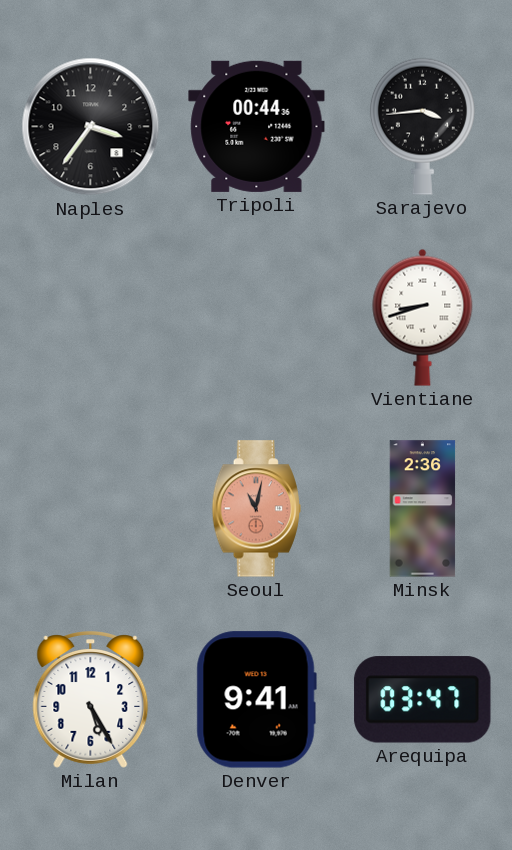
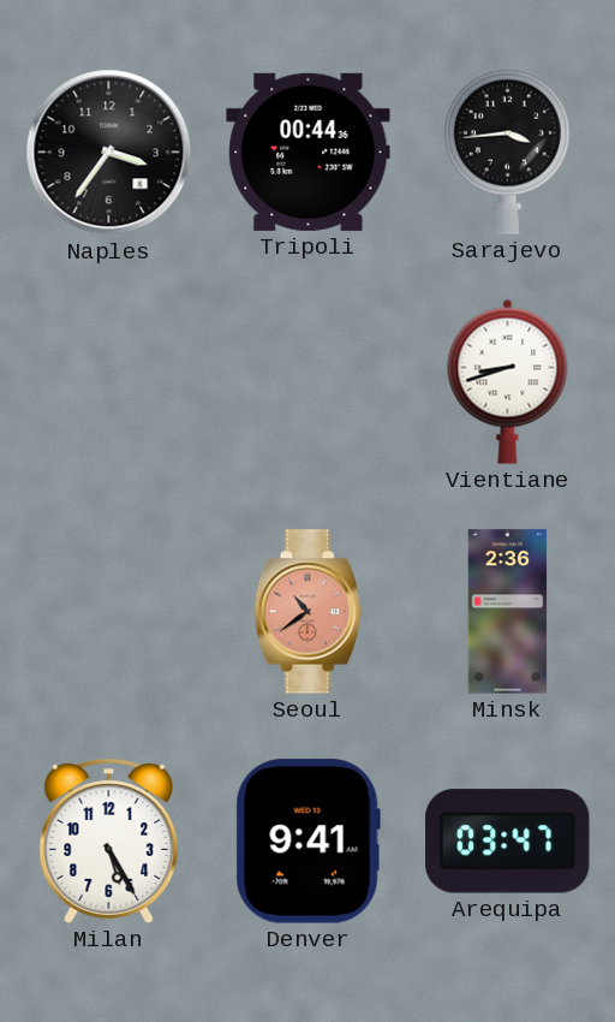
Seoul: 11:02 -> 10:39 (307, 612)
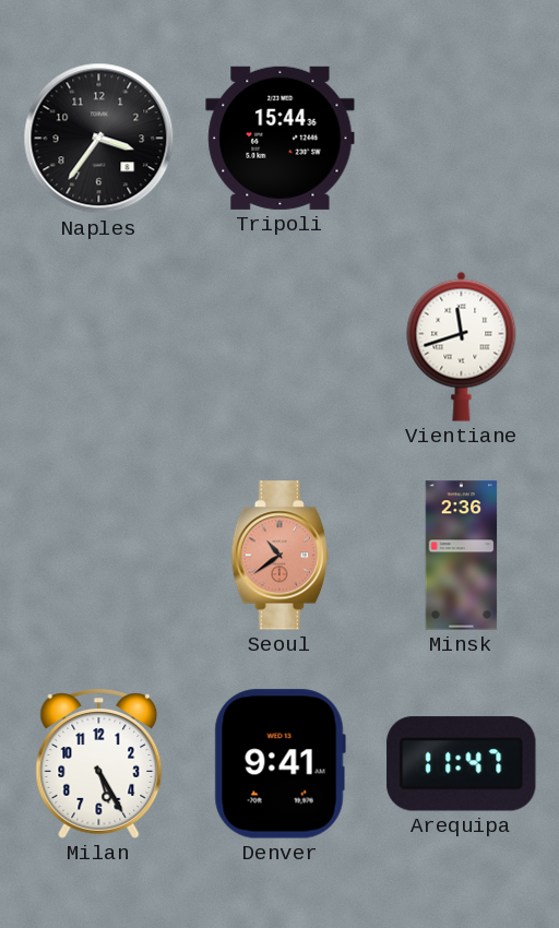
Tripoli: 00:44 -> 15:44 (281, 138)
Sarajevo: 3:44 -> none (507, 151)
Vientiane: 8:42 -> 11:42 (462, 346)
Arequipa: 03:47 -> 11:47 (462, 764)
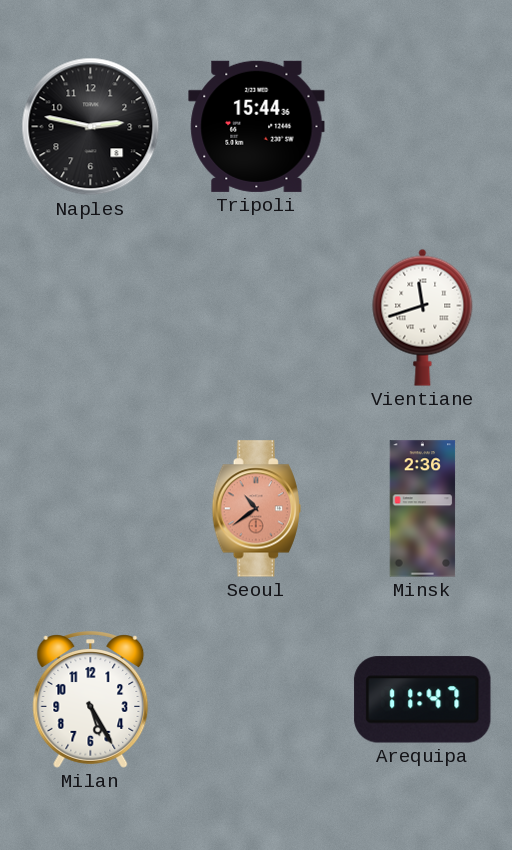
Naples: 3:36 -> 2:47 (91, 127)
Denver: 9:41 -> none (279, 764)
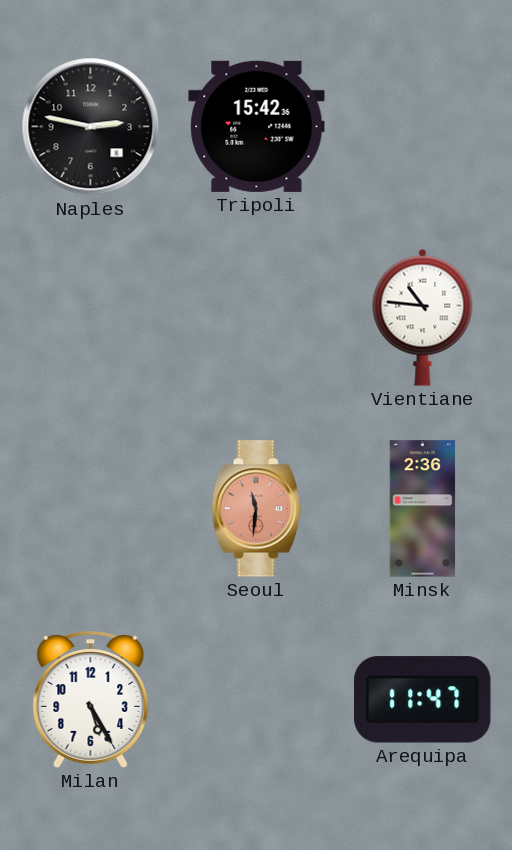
Tripoli: 15:44 -> 15:42 (257, 126)
Vientiane: 11:42 -> 10:46 (423, 317)
Seoul: 10:39 -> 11:31 (256, 509)
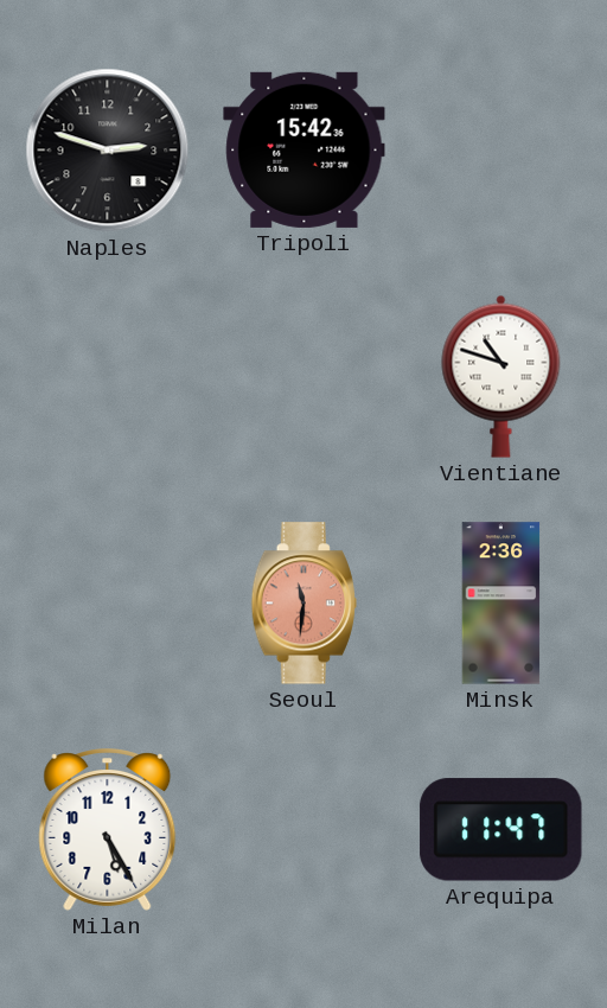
Naples: 2:47 -> 2:48 (108, 151)
Vientiane: 10:46 -> 10:48 (501, 376)
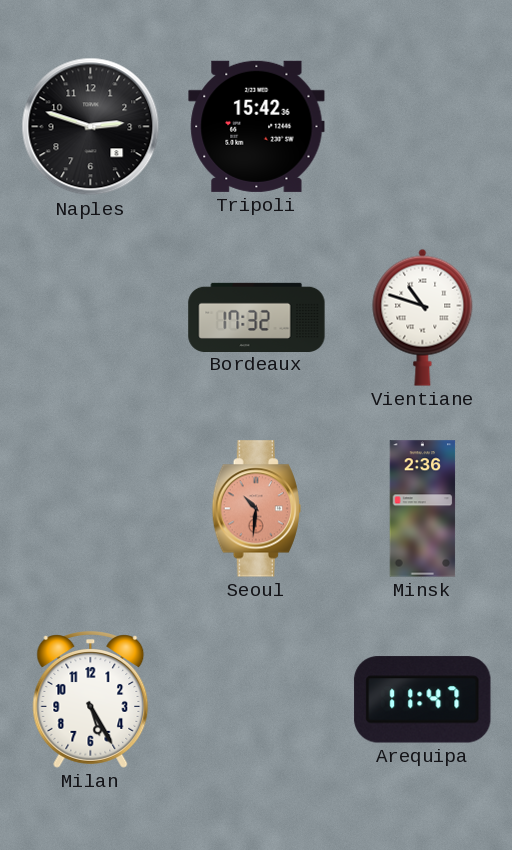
Bordeaux: none -> 17:32 (257, 317)
Seoul: 11:31 -> 10:31 (256, 509)
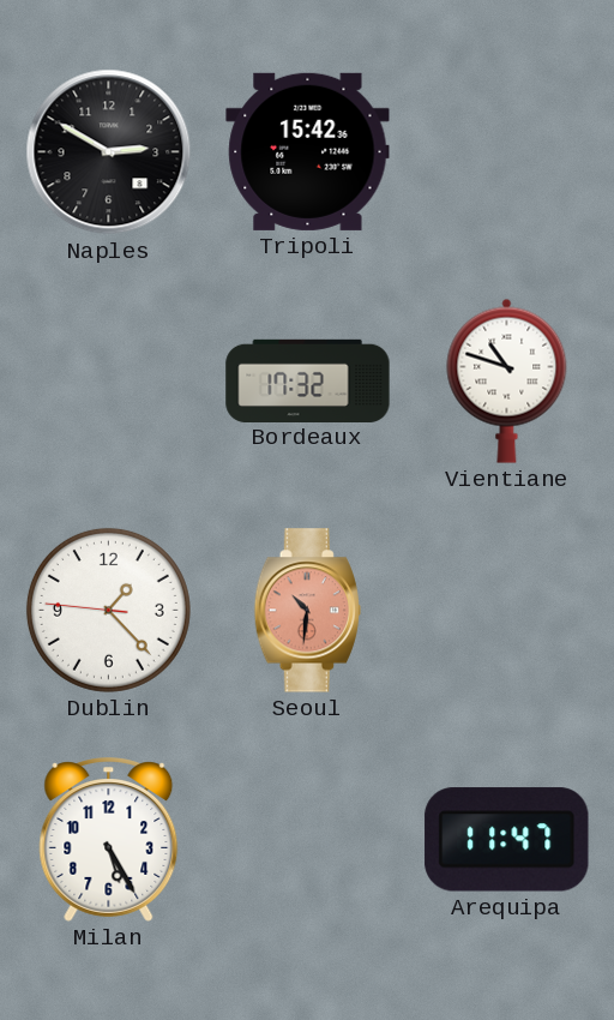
Naples: 2:48 -> 2:50 (109, 152)
Dublin: none -> 1:22 (108, 610)
Minsk: 2:36 -> none (423, 509)
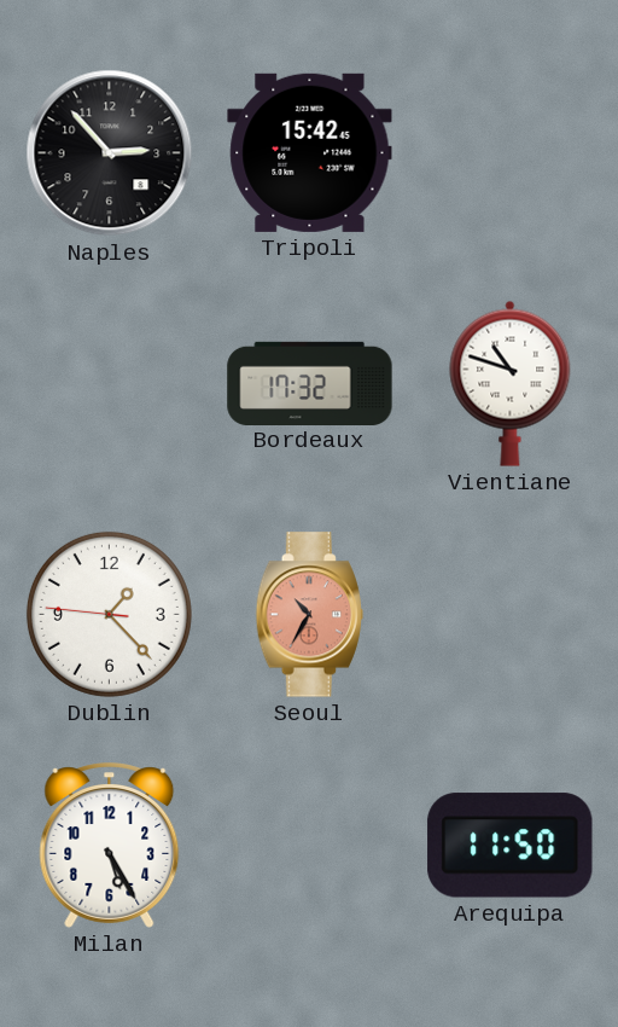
Naples: 2:50 -> 2:53 (110, 153)
Tripoli: 15:42:36 -> 15:42:45 (310, 152)
Seoul: 10:31 -> 10:35 (309, 615)
Arequipa: 11:47 -> 11:50 (511, 846)
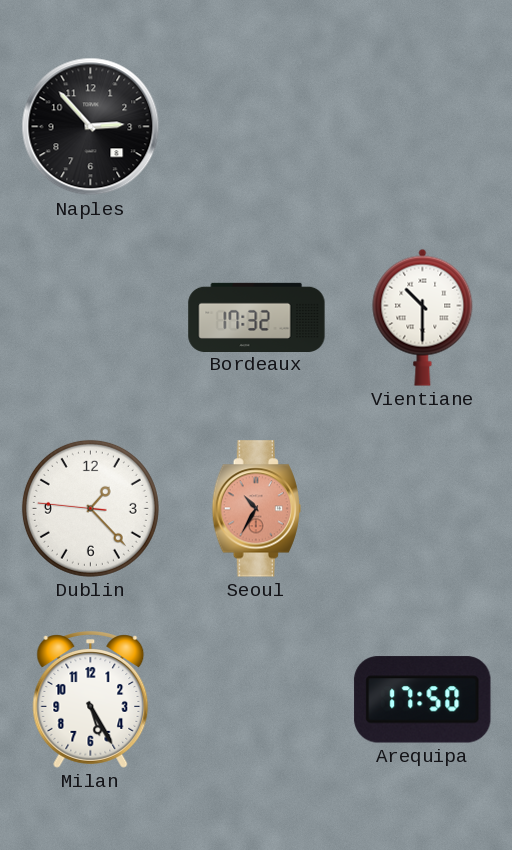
Tripoli: 15:42 -> none (310, 152)
Vientiane: 10:48 -> 10:30 (423, 317)
Arequipa: 11:50 -> 17:50 (423, 700)
